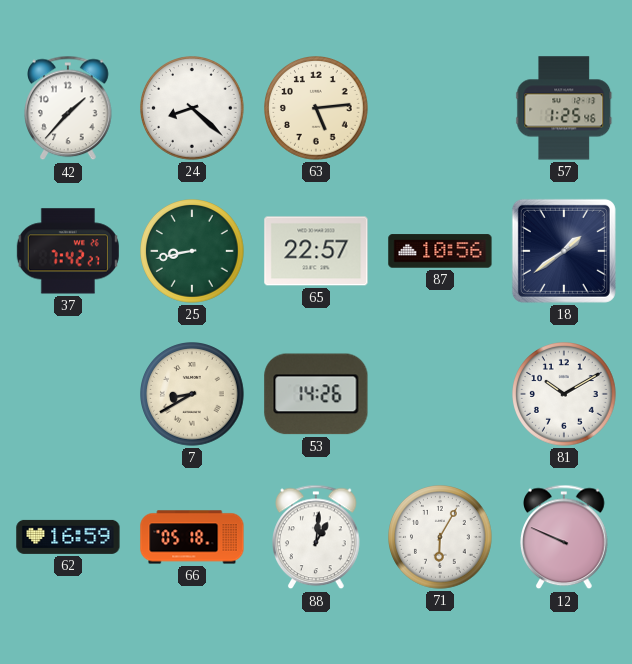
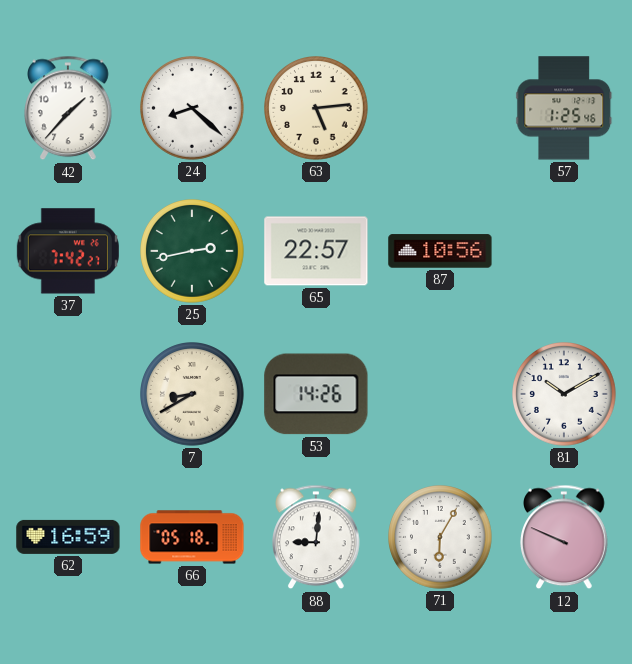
25: 8:43 -> 2:43 (192, 251)
18: 1:39 -> none (564, 251)
88: 1:01 -> 9:01 (317, 537)
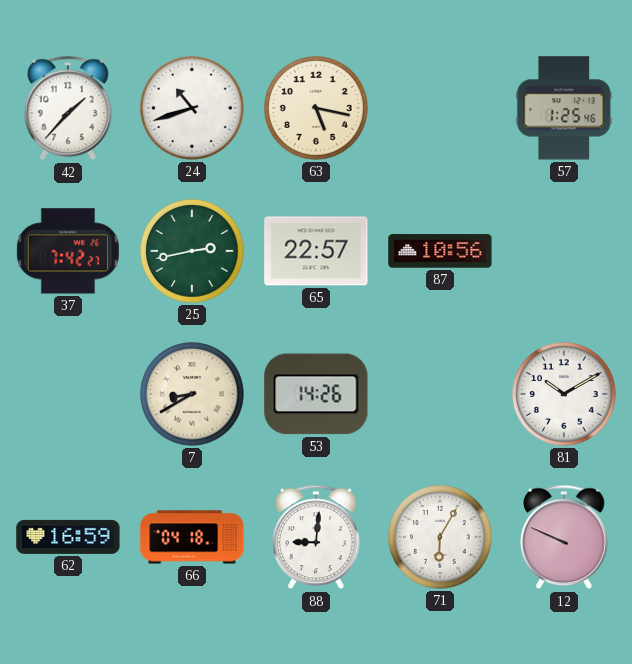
24: 8:22 -> 10:42 (192, 108)
63: 5:14 -> 5:17 (316, 108)
66: 05:18 -> 04:18 (192, 537)
